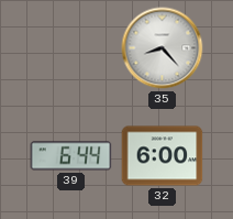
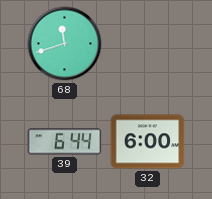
68: none -> 11:42 (65, 44)
35: 8:23 -> none (163, 48)
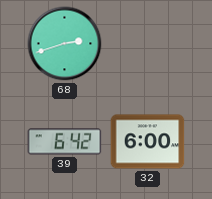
68: 11:42 -> 2:42 (65, 44)
39: 6:44 -> 6:42 (65, 142)
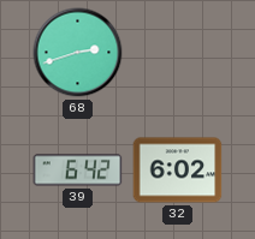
32: 6:00 -> 6:02 (178, 171)
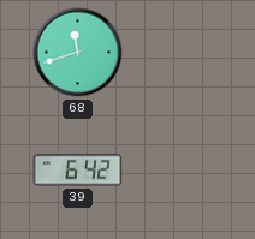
68: 2:42 -> 11:42 (78, 53)
32: 6:02 -> none (178, 171)
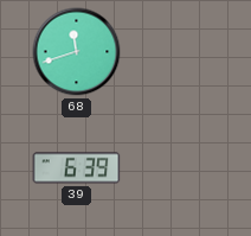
39: 6:42 -> 6:39 (77, 168)
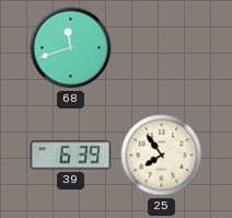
25: none -> 7:54 (162, 156)
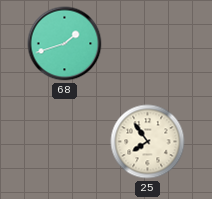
68: 11:42 -> 1:42 (65, 44)
39: 6:39 -> none (71, 156)
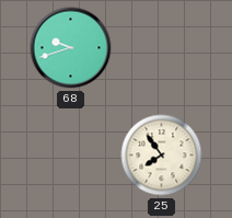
68: 1:42 -> 9:42 (71, 48)
